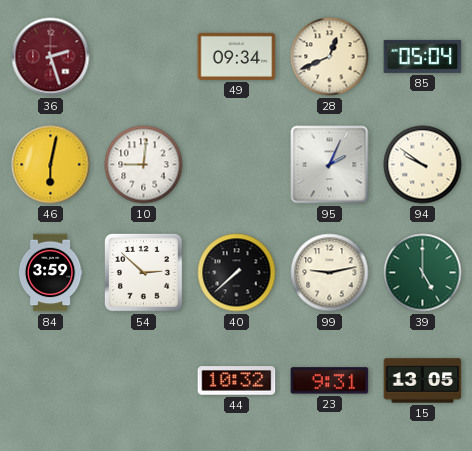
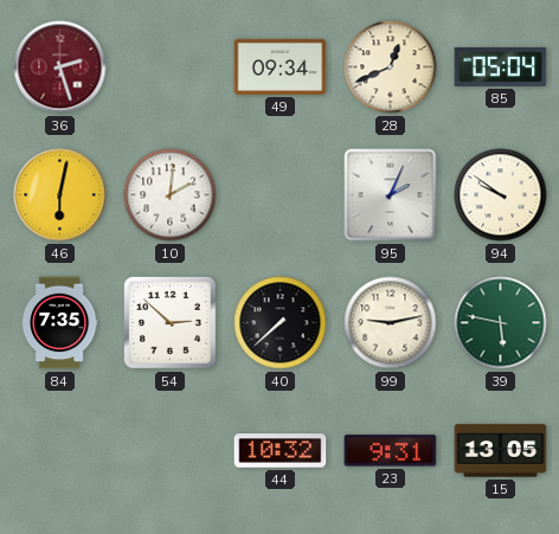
10: 9:01 -> 2:01 (171, 195)
84: 3:59 -> 7:35 (59, 323)
39: 5:00 -> 5:47 (501, 323)
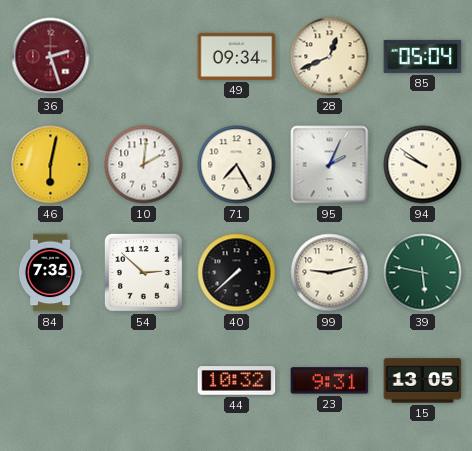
71: none -> 7:25 (237, 165)
